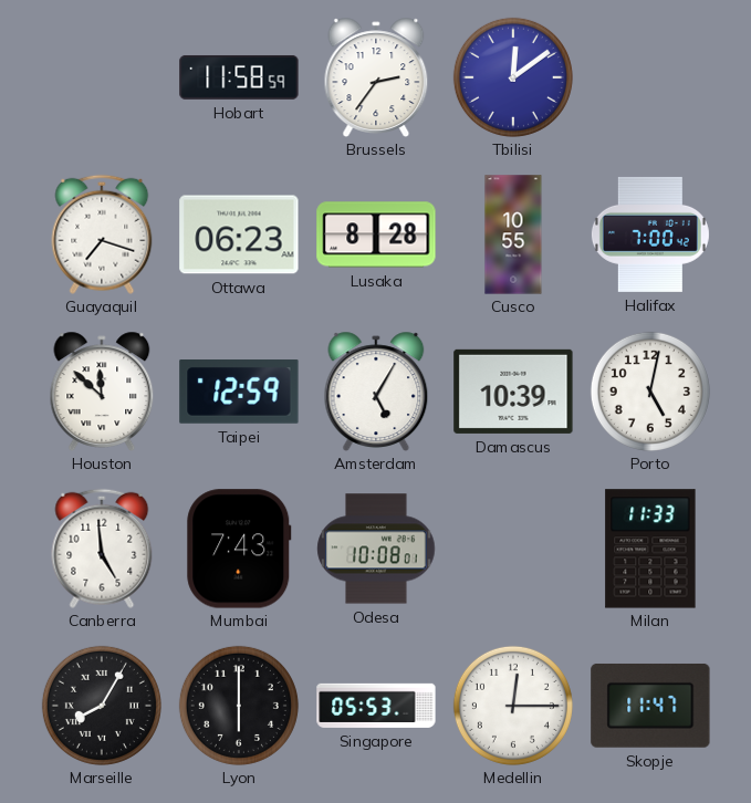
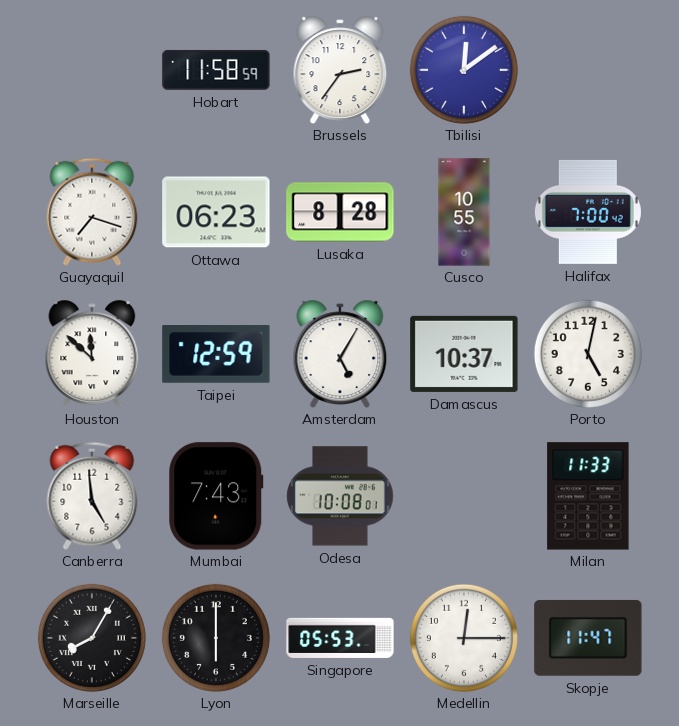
Damascus: 10:39 -> 10:37 (464, 354)
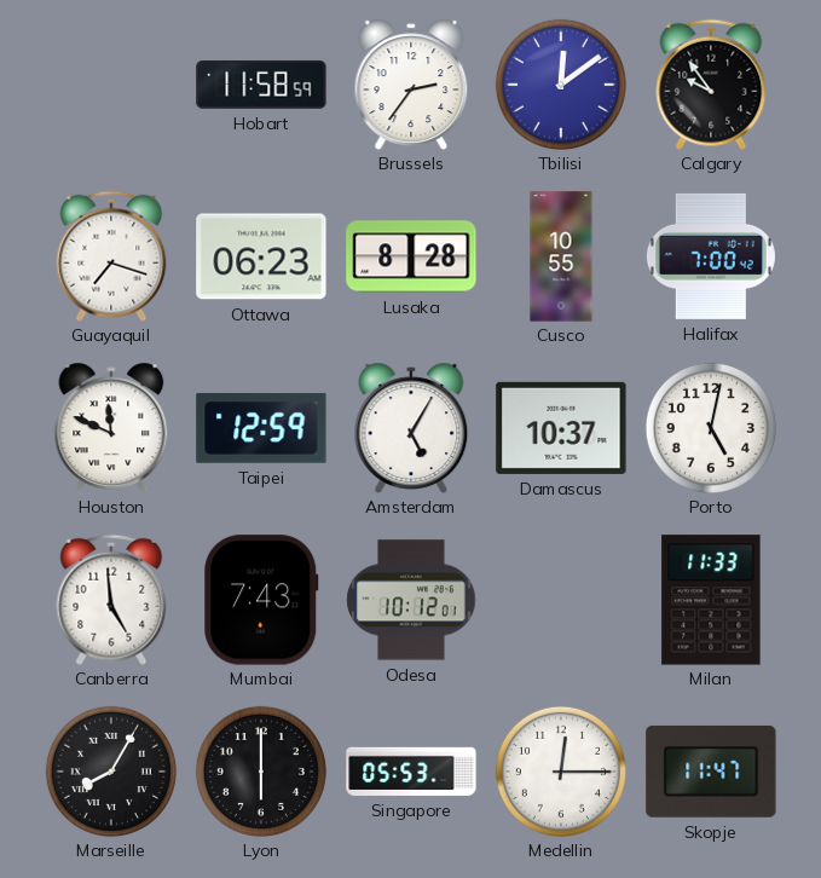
Calgary: none -> 9:54 (711, 85)
Houston: 11:52 -> 11:49 (111, 428)
Odesa: 10:08 -> 10:12 (411, 600)
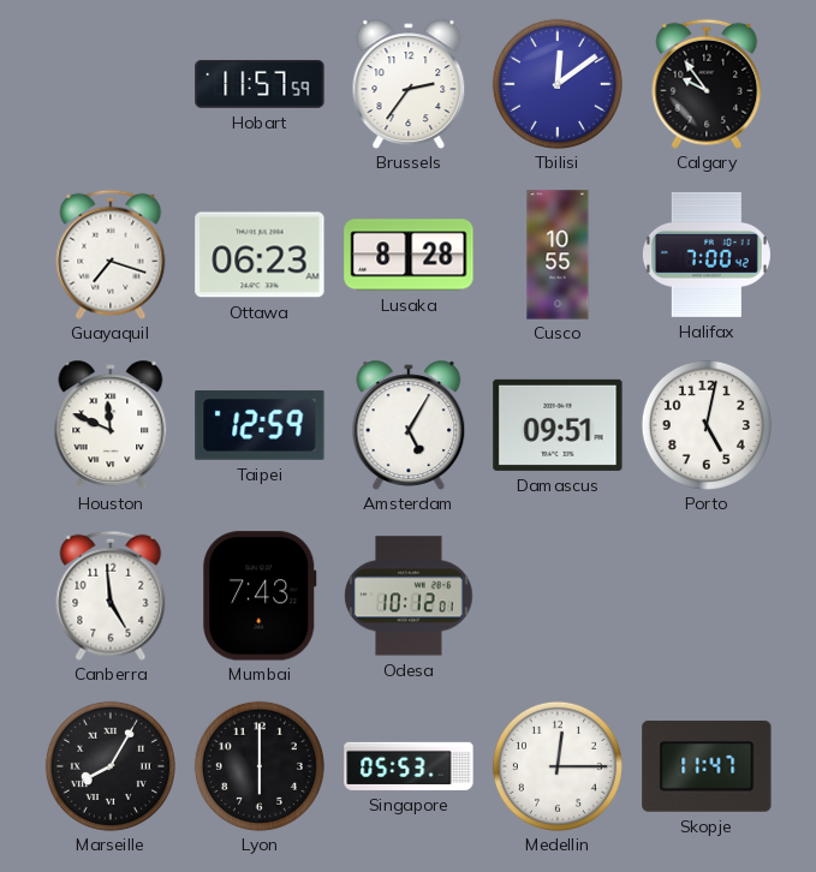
Hobart: 11:58 -> 11:57 (260, 84)
Damascus: 10:37 -> 09:51 (558, 425)
Milan: 11:33 -> none (711, 600)
